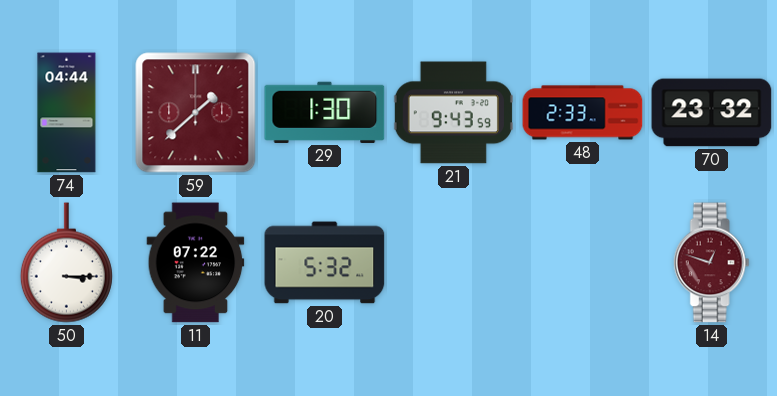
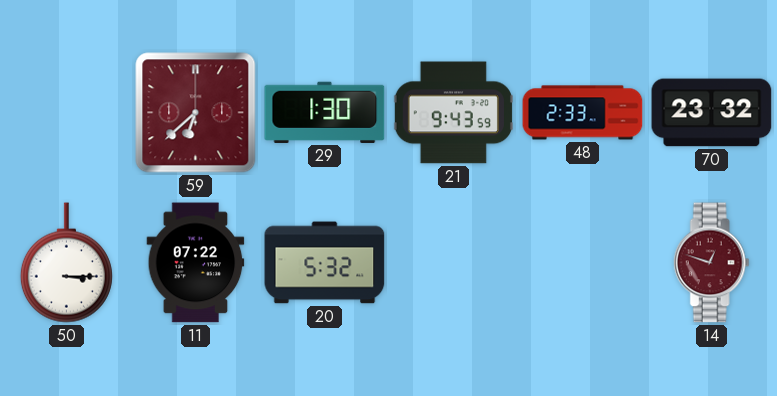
74: 04:44 -> none (67, 113)
59: 1:38 -> 6:38 (196, 113)
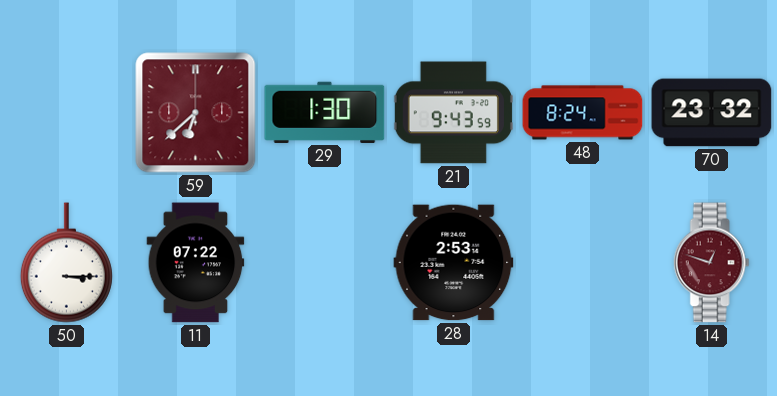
48: 2:33 -> 8:24 (583, 113)
20: 5:32 -> none (325, 263)
28: none -> 2:53 (454, 263)
